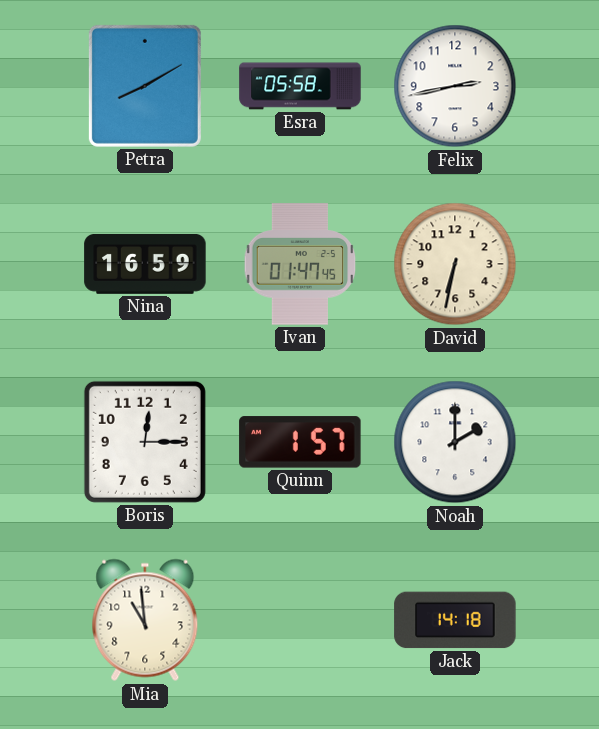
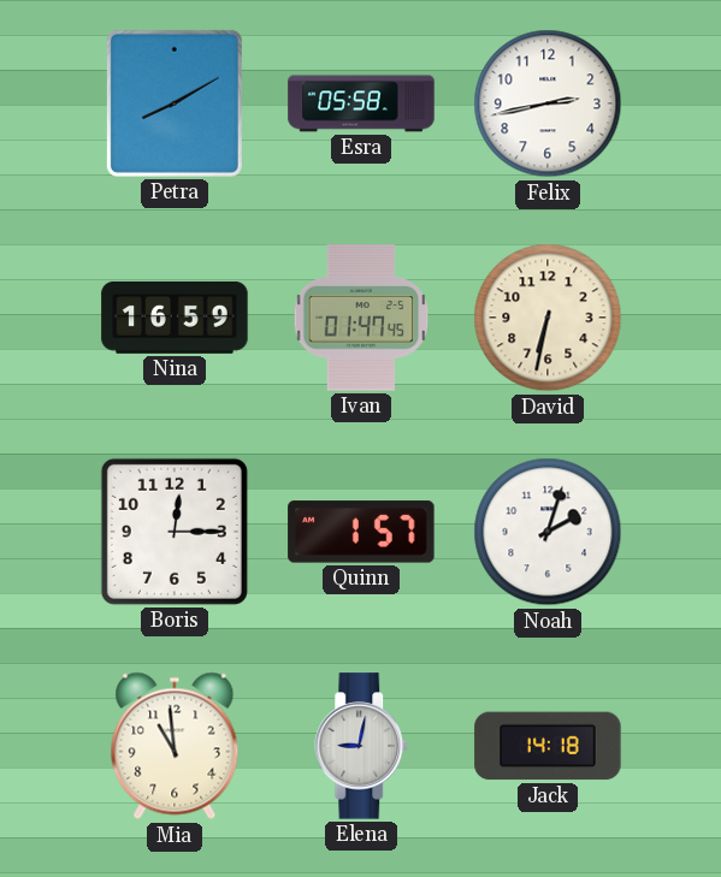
Noah: 2:00 -> 2:03 (548, 532)
Elena: none -> 9:02 (362, 746)
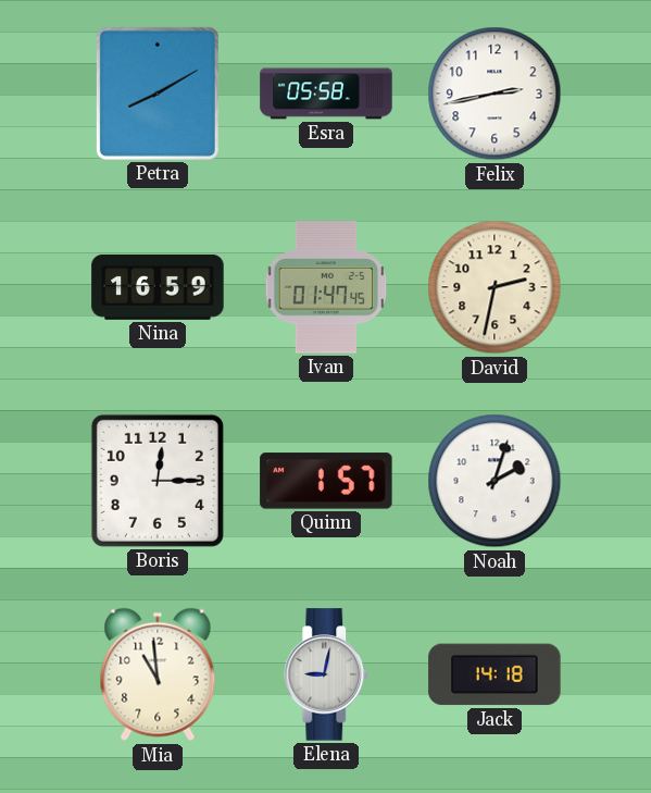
David: 6:32 -> 2:32 (494, 287)
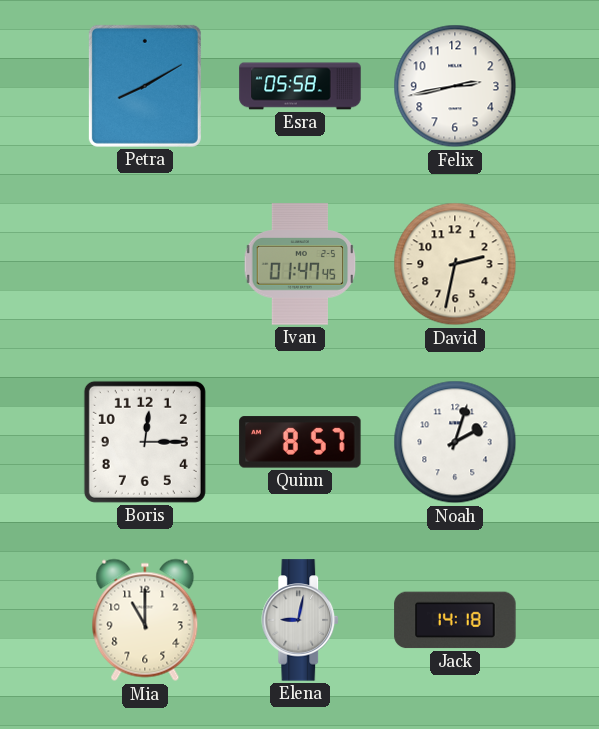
Nina: 16:59 -> none (158, 287)
Quinn: 1:57 -> 8:57 (300, 442)
Mia: 10:59 -> 11:00 (145, 620)
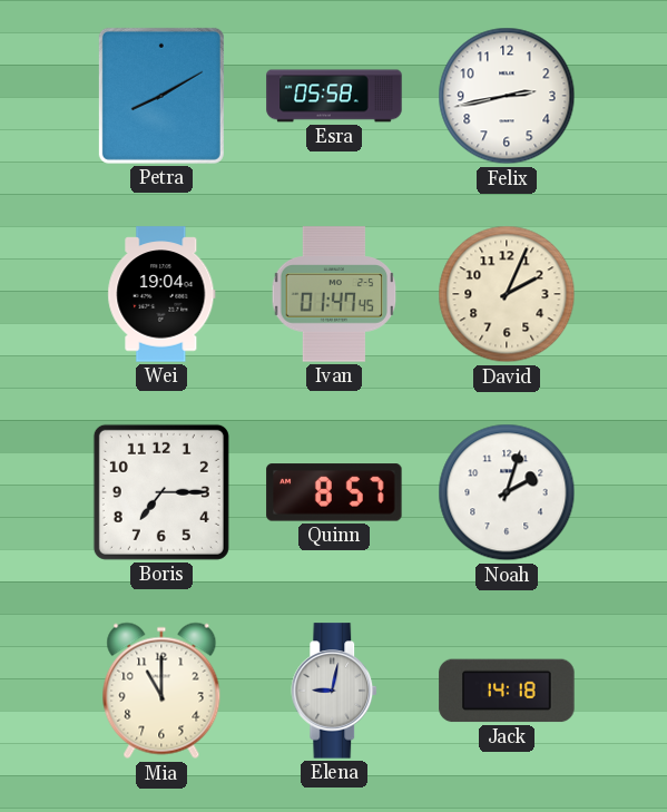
Wei: none -> 19:04 (161, 294)
David: 2:32 -> 2:04 (507, 294)
Boris: 12:15 -> 7:15 (161, 492)
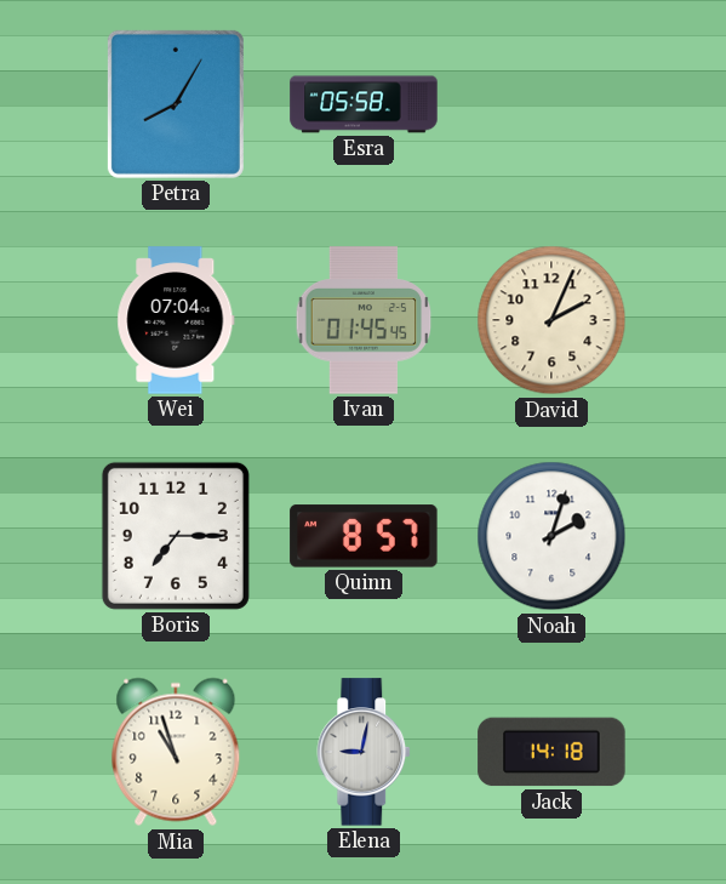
Petra: 8:10 -> 8:05 (176, 104)
Felix: 2:43 -> none (507, 96)
Wei: 19:04 -> 07:04 (176, 320)
Ivan: 01:47 -> 01:45 (364, 320)
Mia: 11:00 -> 10:57 (176, 752)
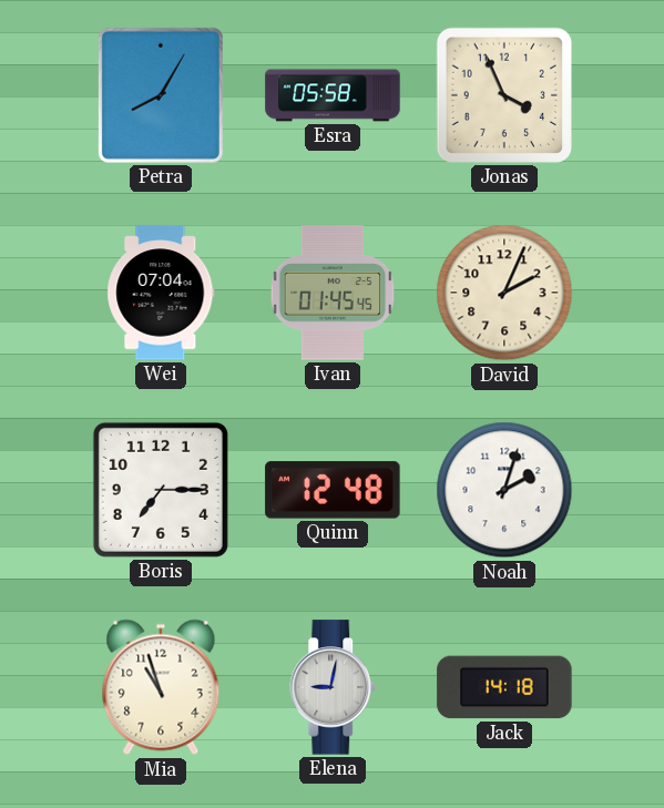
Jonas: none -> 3:56 (504, 95)
Quinn: 8:57 -> 12:48 (333, 490)
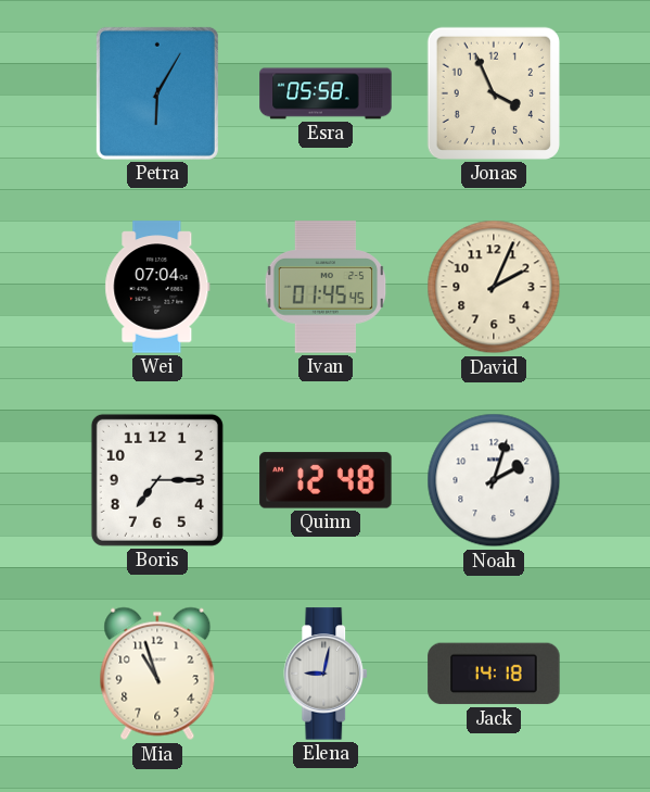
Petra: 8:05 -> 6:05 (157, 93)
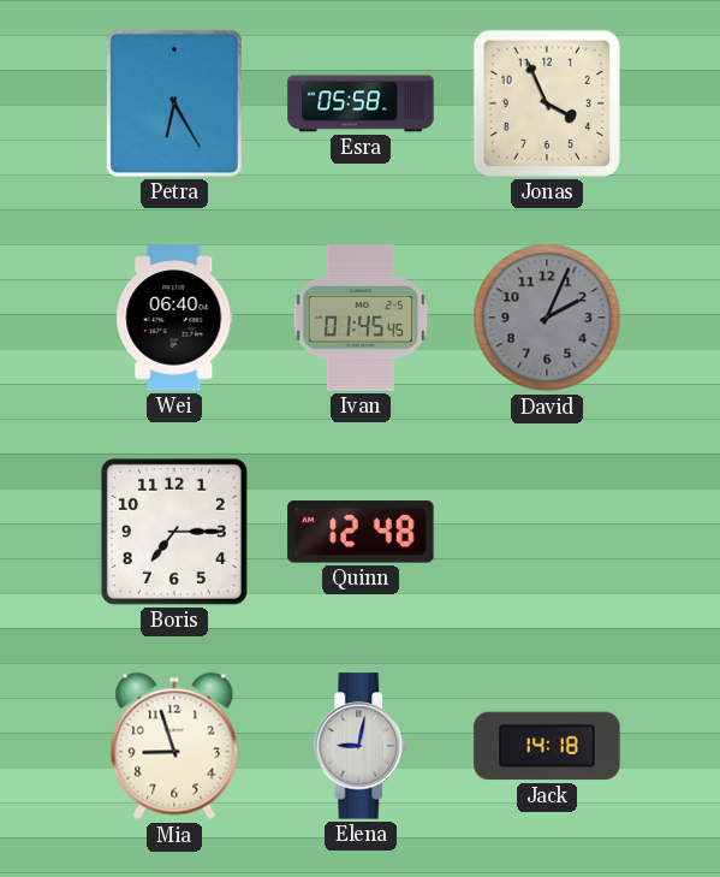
Petra: 6:05 -> 6:25 (174, 103)
Wei: 07:04 -> 06:40 (174, 318)
David dial: cream -> grey (547, 318)
Noah: 2:03 -> none (494, 480)
Mia: 10:57 -> 8:57 (174, 746)
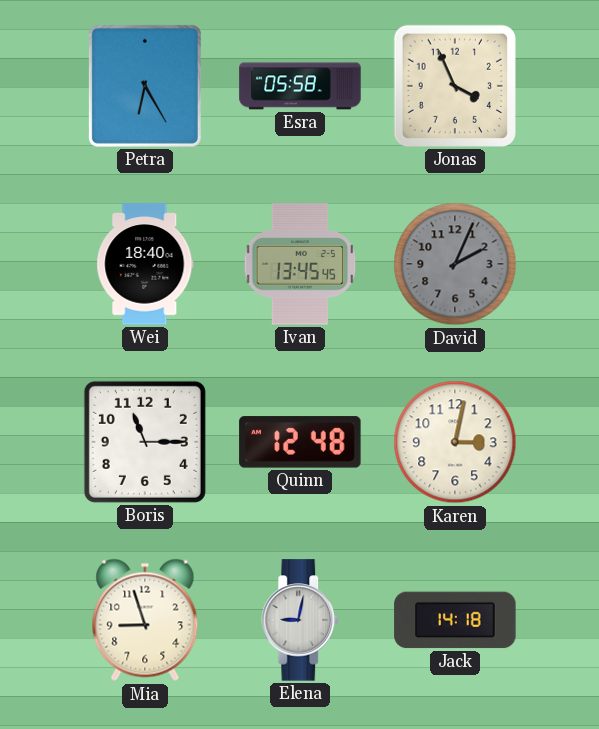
Wei: 06:40 -> 18:40 (145, 264)
Ivan: 01:45 -> 13:45 (300, 264)
Boris: 7:15 -> 11:15 (145, 442)
Karen: none -> 3:02 (455, 442)
